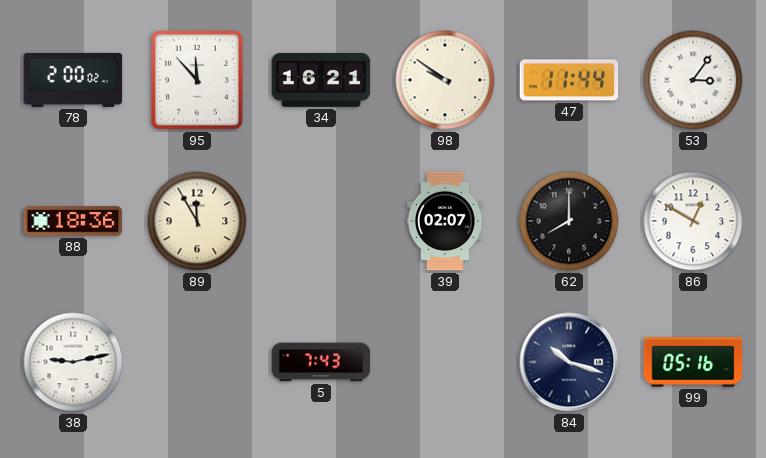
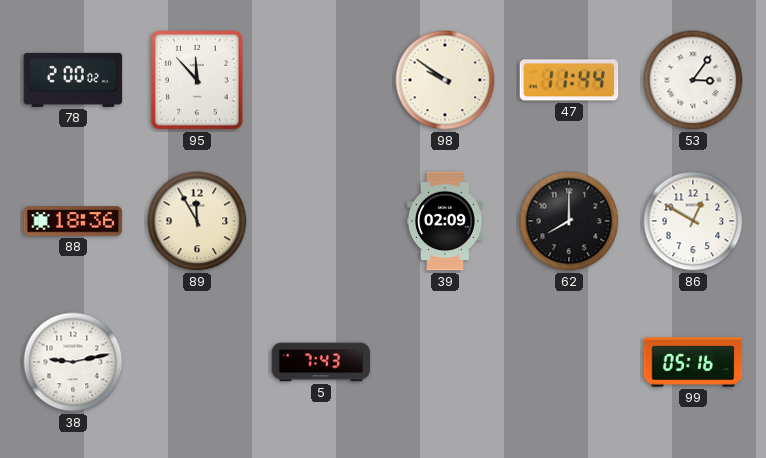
34: 16:21 -> none (321, 80)
39: 02:07 -> 02:09 (445, 221)
84: 10:18 -> none (569, 362)
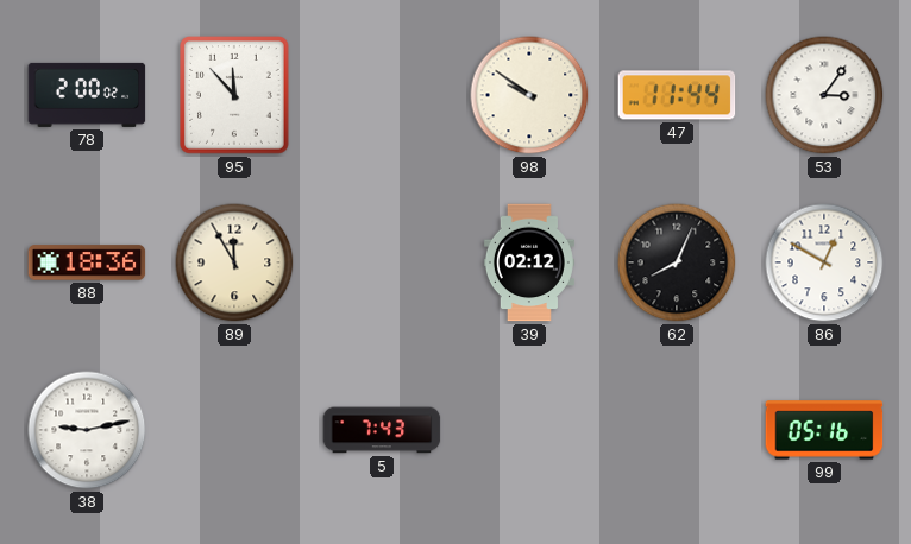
39: 02:09 -> 02:12 (529, 262)
62: 8:00 -> 8:04 (677, 262)
